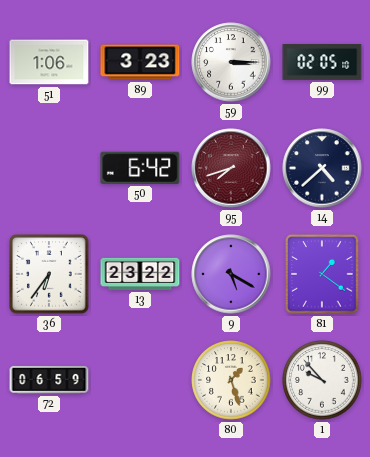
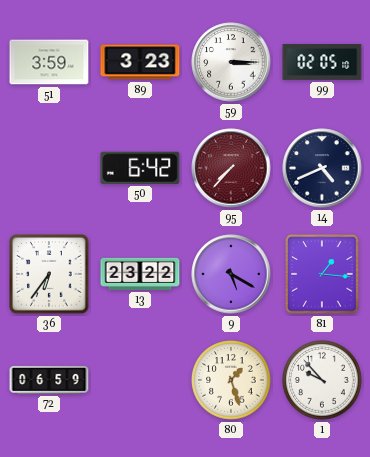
51: 1:06 -> 3:59 (49, 62)
95: 7:42 -> 7:37 (231, 168)
14: 4:38 -> 4:41 (322, 168)
81: 1:21 -> 1:16 (322, 274)
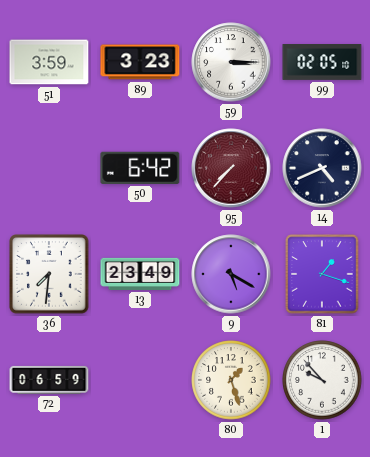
36: 6:36 -> 7:31 (49, 274)
13: 23:22 -> 23:49 (140, 274)
81: 1:16 -> 1:18 (322, 274)
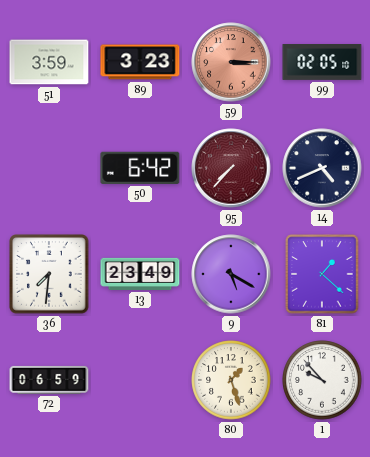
59 dial: white -> salmon (231, 62)
81: 1:18 -> 1:22 (322, 274)
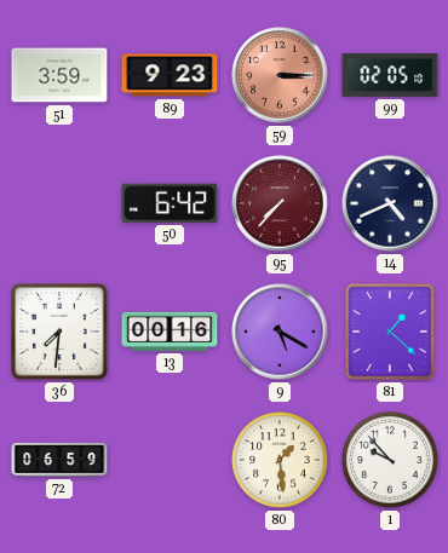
89: 3:23 -> 9:23 (170, 75)
13: 23:49 -> 00:16 (170, 332)
80: 1:27 -> 1:29 (280, 460)
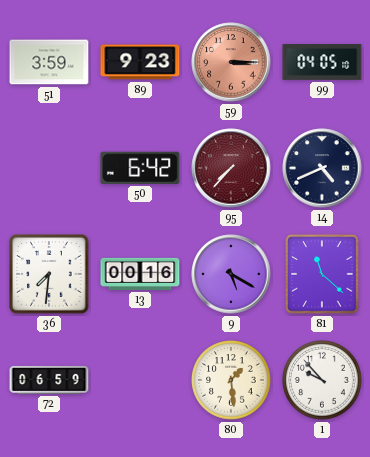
99: 02:05 -> 04:05 (322, 63)
81: 1:22 -> 11:22 (322, 274)
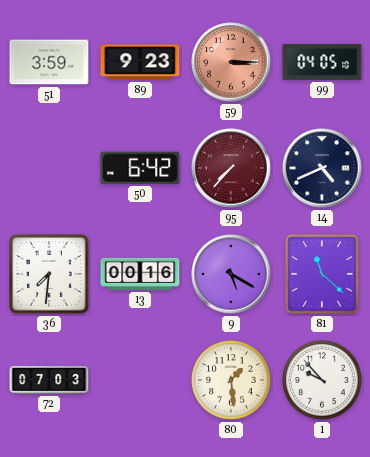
72: 06:59 -> 07:03 (49, 380)
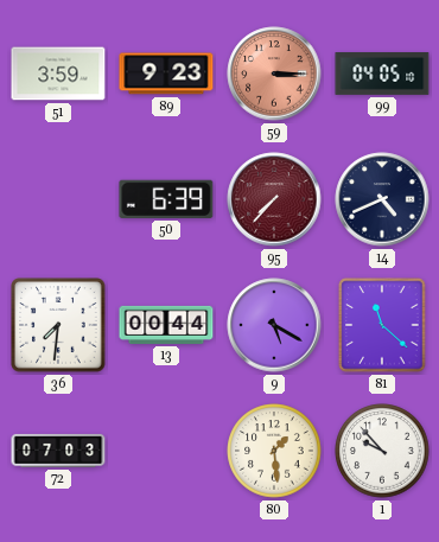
50: 6:42 -> 6:39 (166, 199)
13: 00:16 -> 00:44 (166, 325)
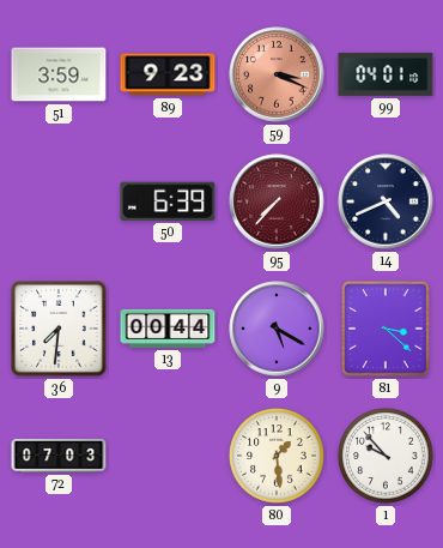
59: 3:15 -> 3:19 (277, 74)
99: 04:05 -> 04:01 (386, 76)
81: 11:22 -> 3:22 (386, 329)
